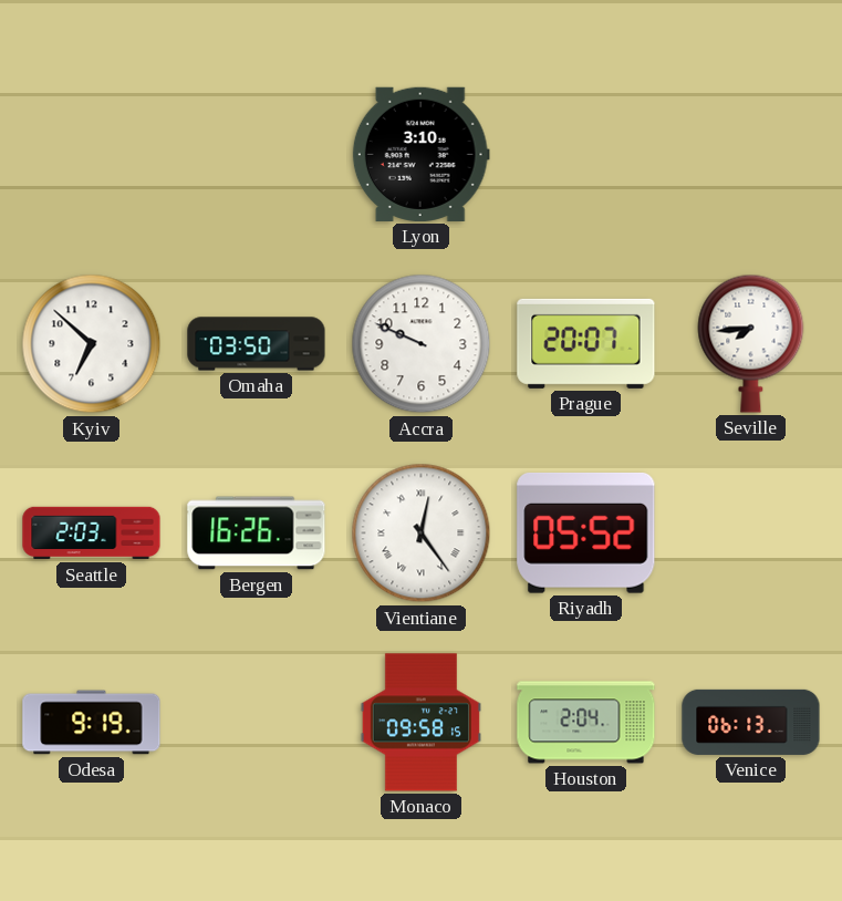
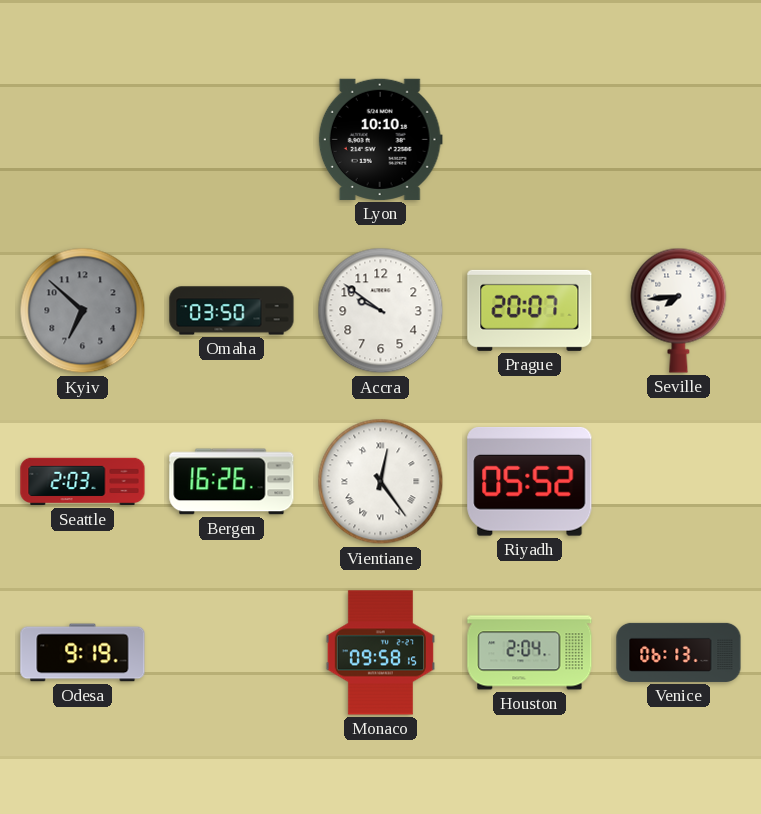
Lyon: 3:10 -> 10:10 (380, 139)
Kyiv dial: white -> grey (83, 311)
Accra: 9:49 -> 9:51 (381, 311)
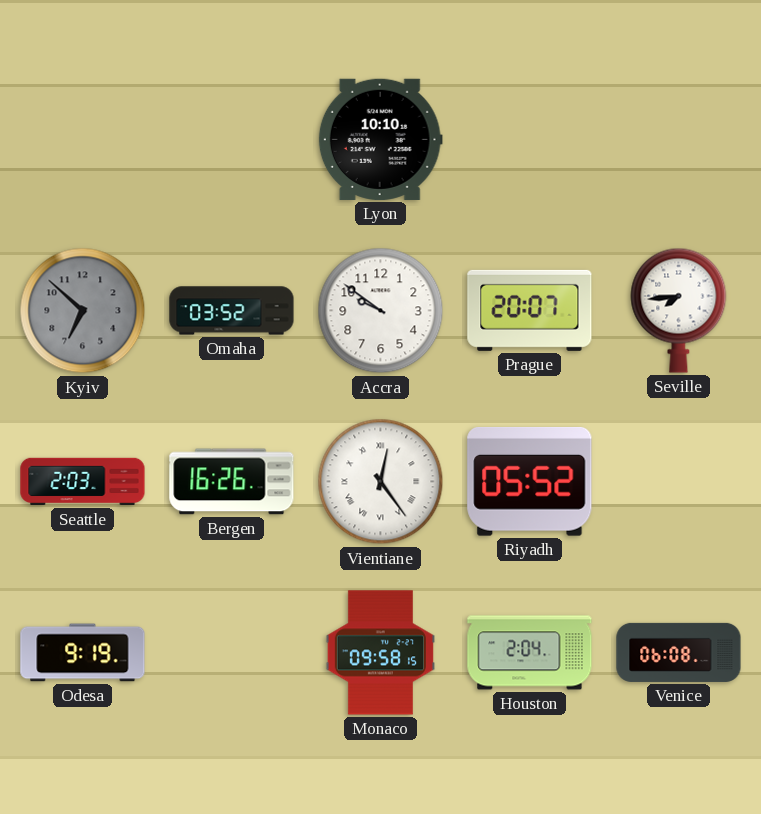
Omaha: 03:50 -> 03:52 (232, 311)
Venice: 06:13 -> 06:08 (679, 652)
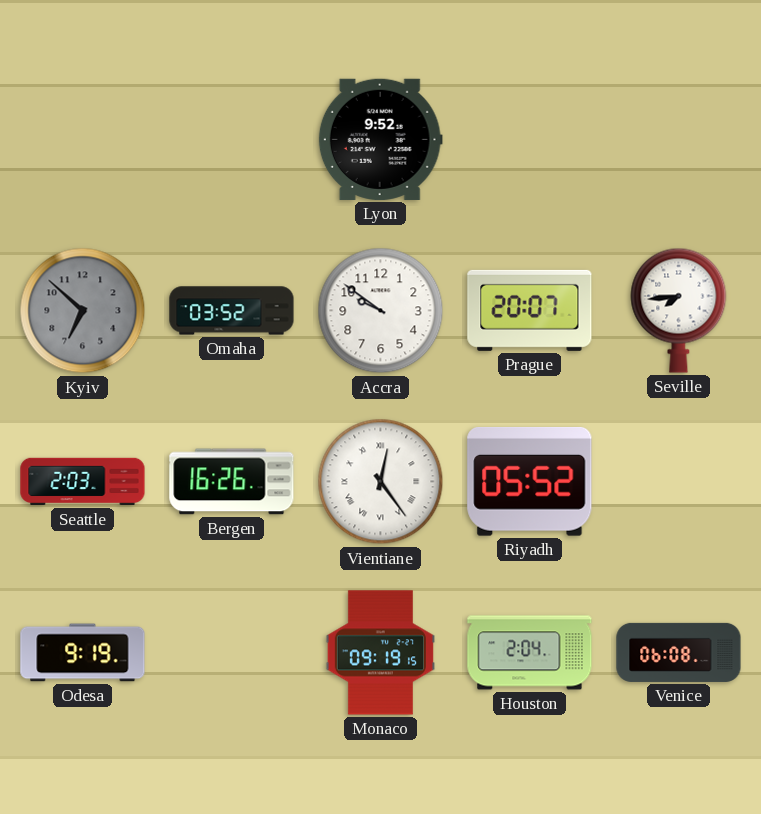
Lyon: 10:10 -> 9:52 (380, 139)
Monaco: 09:58 -> 09:19 (380, 653)
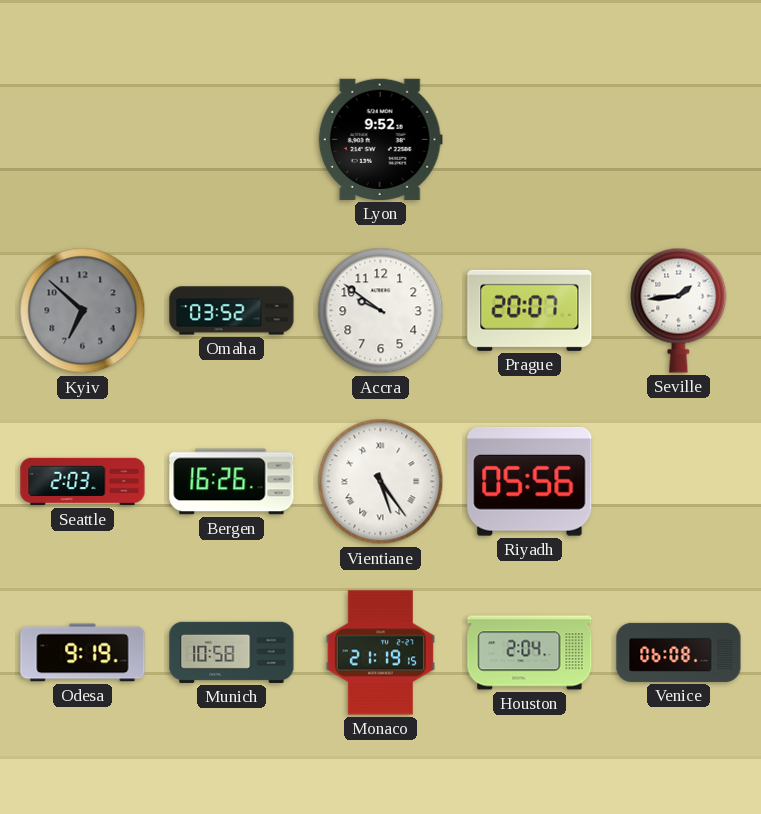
Seville: 7:44 -> 1:44 (679, 310)
Vientiane: 12:24 -> 5:24 (381, 482)
Riyadh: 05:52 -> 05:56 (530, 481)
Munich: none -> 10:58 (232, 652)
Monaco: 09:19 -> 21:19 (380, 653)
